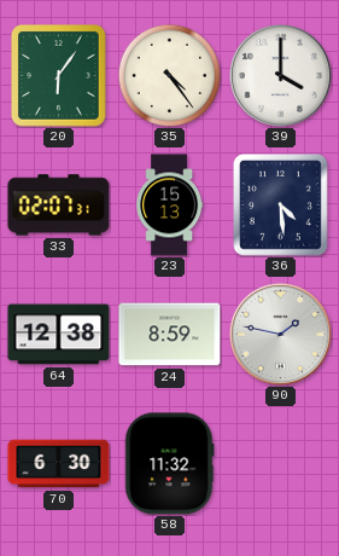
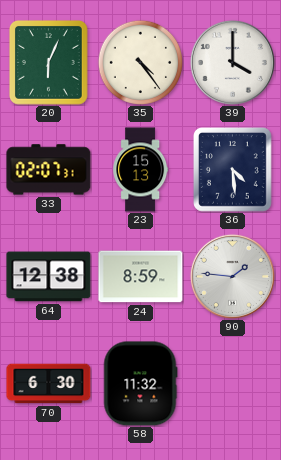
20: 6:06 -> 6:04 (48, 63)
90: 1:47 -> 1:46 (232, 276)
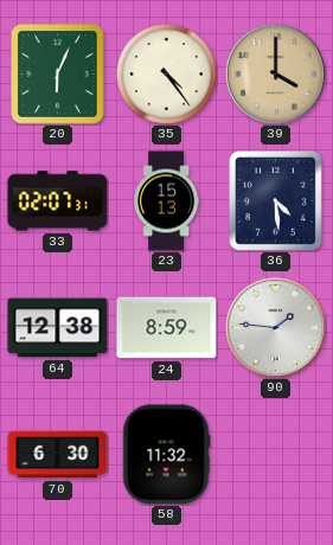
39 dial: white -> champagne (275, 73)
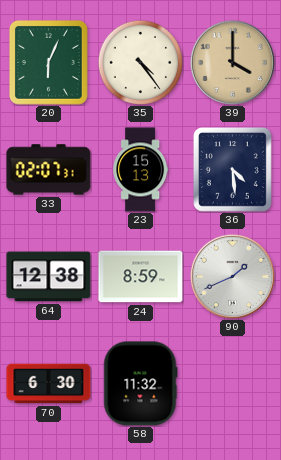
90: 1:46 -> 1:41 (232, 276)
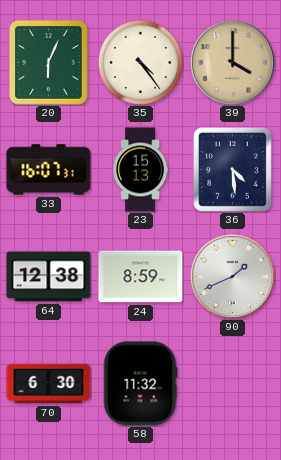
33: 02:07 -> 16:07 (49, 170)
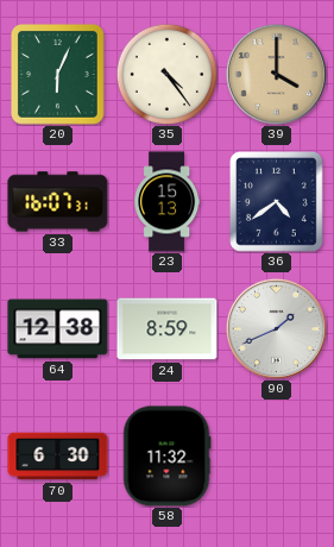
36: 4:29 -> 4:39 (276, 202)
